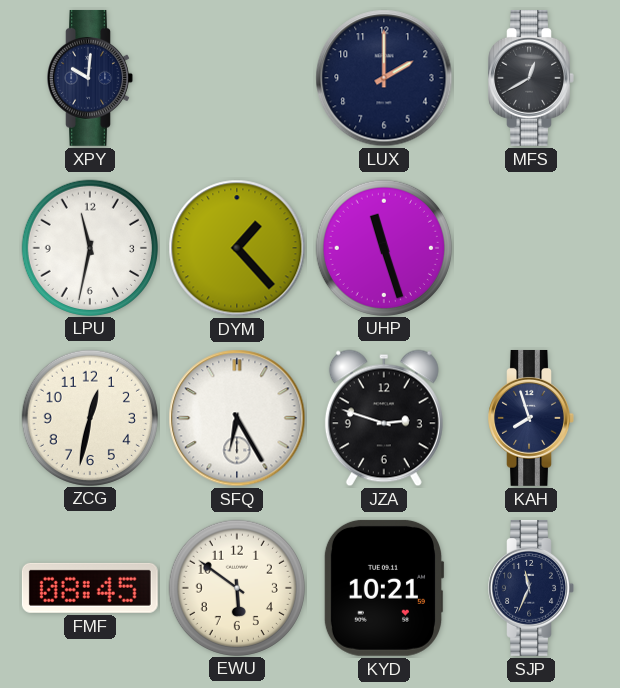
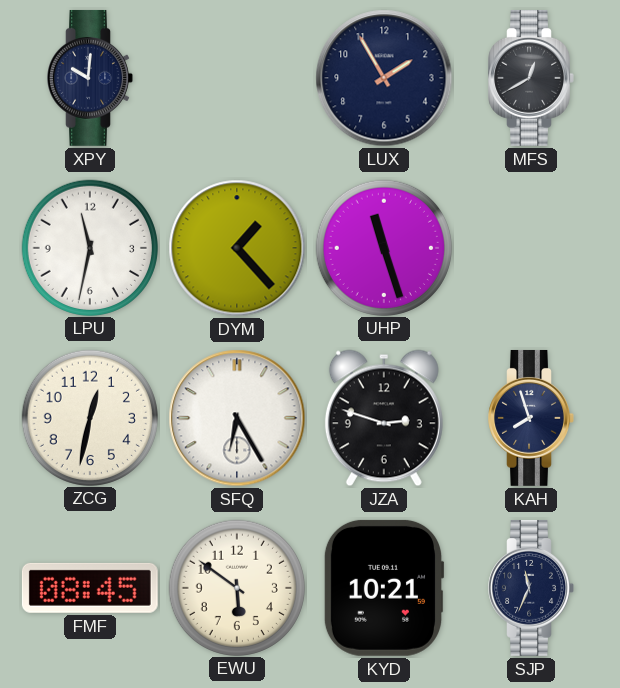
LUX: 2:00 -> 1:55 (384, 78)
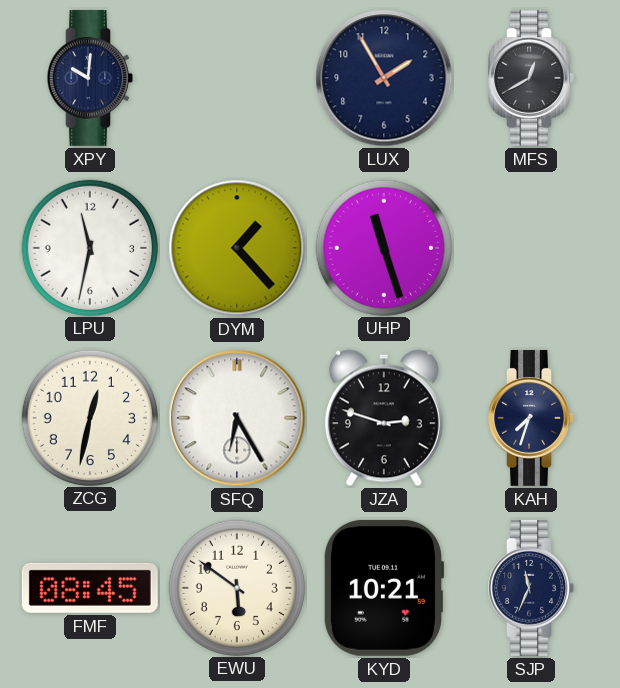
KAH: 7:57 -> 7:33 (531, 418)
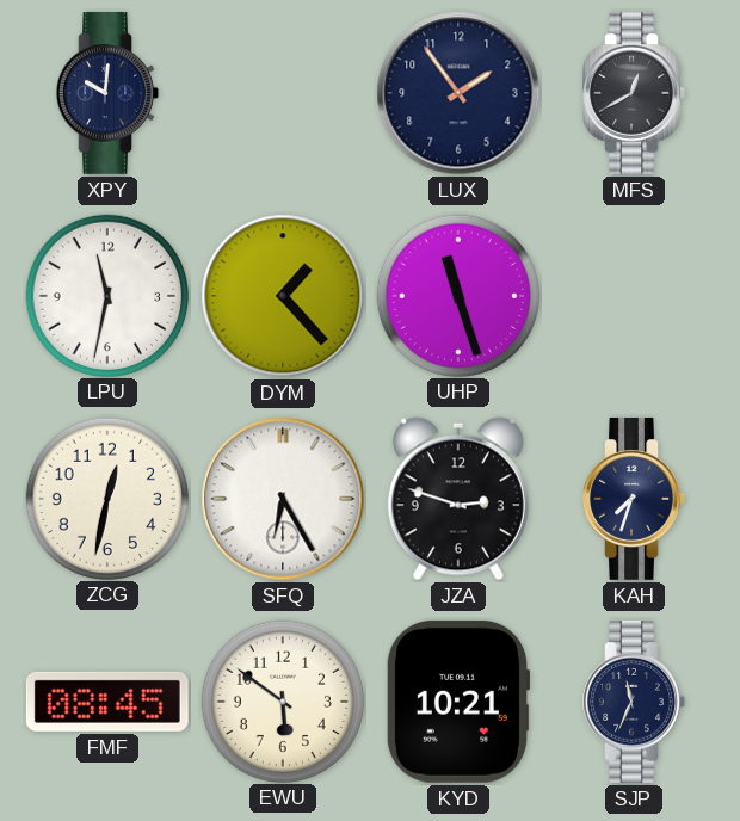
LUX: 1:55 -> 1:54 (458, 93)
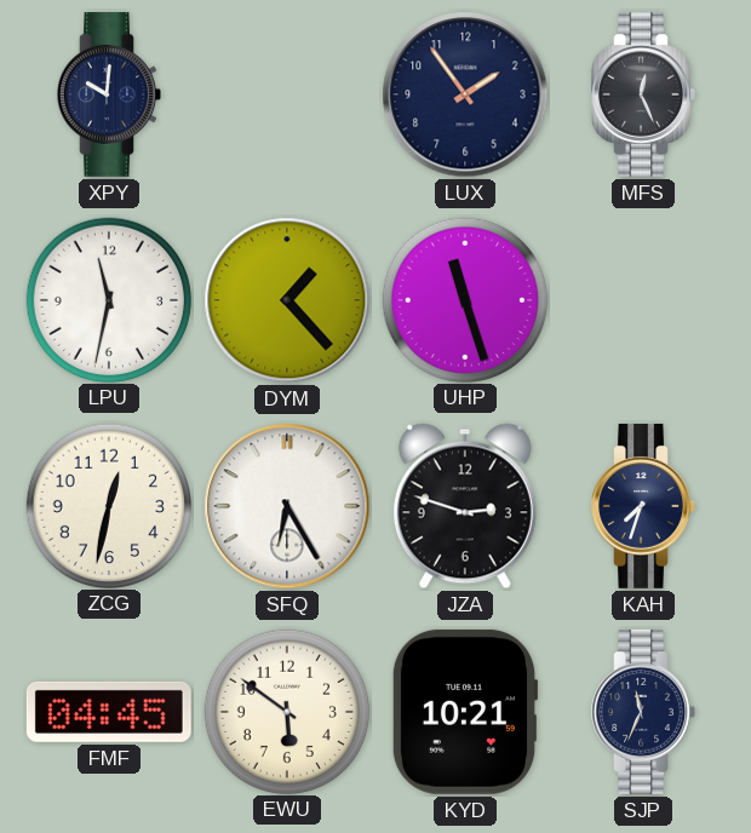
MFS: 12:40 -> 12:26 (643, 94)
FMF: 08:45 -> 04:45 (109, 712)
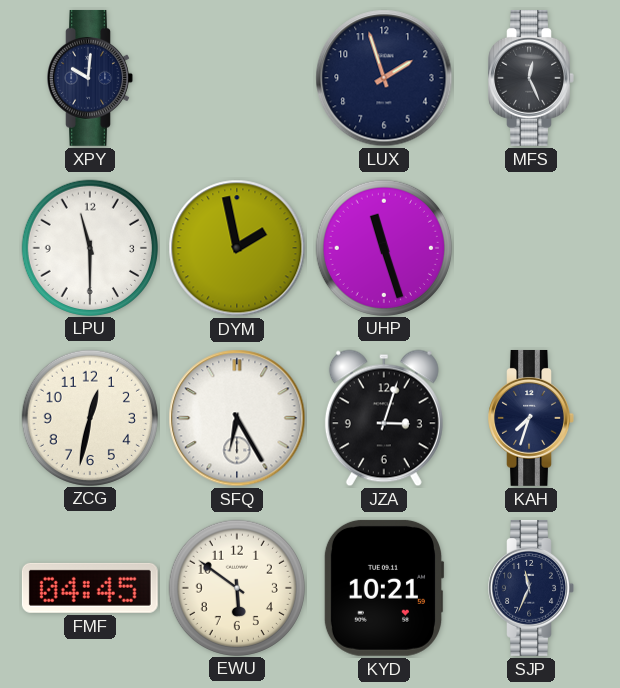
LUX: 1:54 -> 1:57 (384, 78)
LPU: 11:32 -> 11:30 (89, 247)
DYM: 1:23 -> 1:58 (237, 248)
JZA: 2:48 -> 3:03 (384, 418)
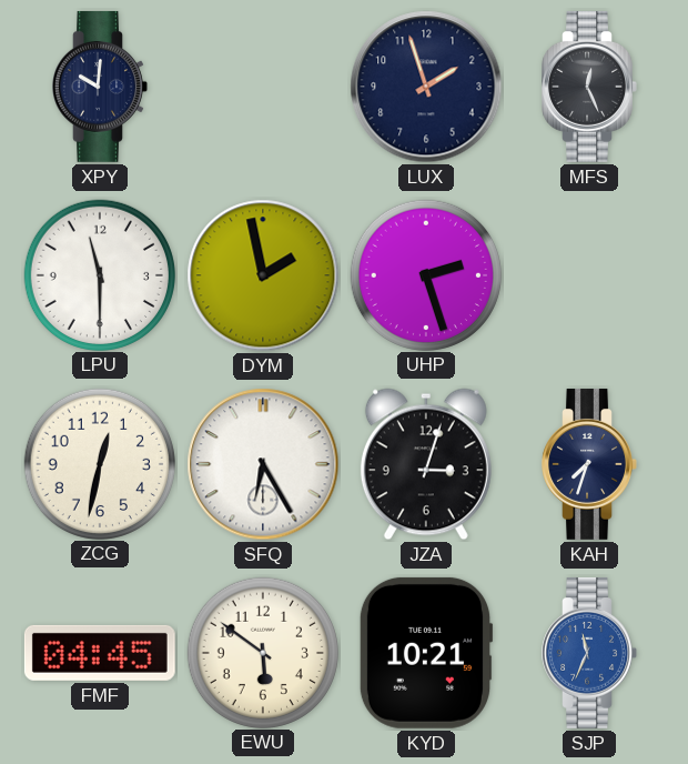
UHP: 11:27 -> 2:27 (425, 274)
SJP dial: navy -> blue (589, 653)
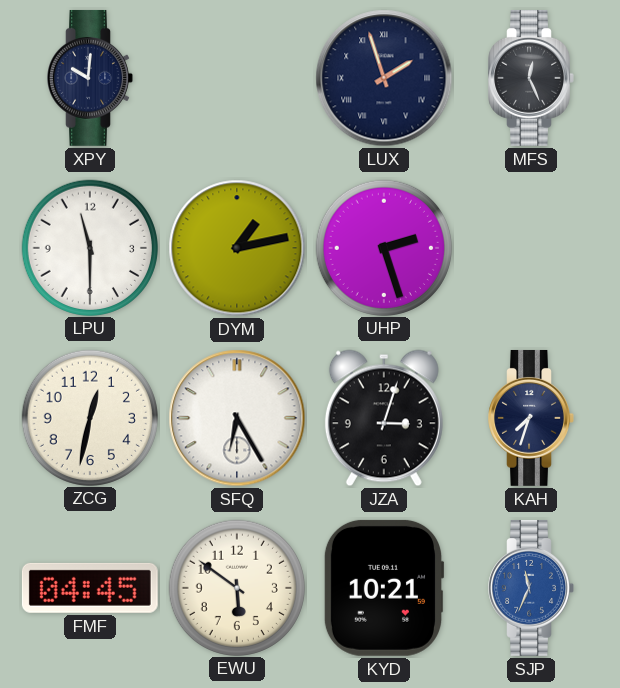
LUX numerals: Arabic -> Roman (384, 78)
DYM: 1:58 -> 1:13 (237, 248)
